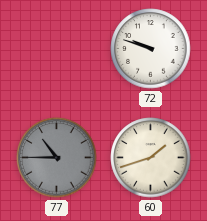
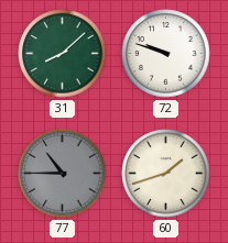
31: none -> 8:08 (63, 54)
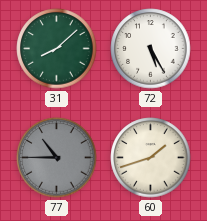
72: 9:48 -> 5:25 (151, 49)
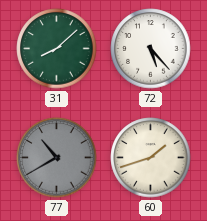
72: 5:25 -> 5:23 (151, 49)
77: 10:45 -> 10:40 (57, 158)
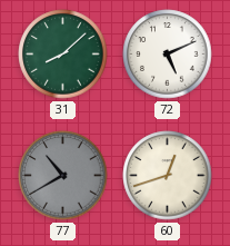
72: 5:23 -> 5:11 (168, 55)
60: 1:42 -> 12:42 (168, 176)
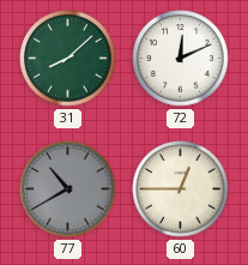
72: 5:11 -> 12:11 (181, 59)
60: 12:42 -> 12:45 (181, 189)
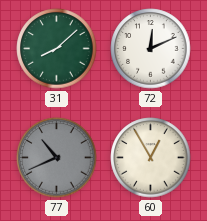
77: 10:40 -> 10:41 (57, 158)
60: 12:45 -> 12:55 (151, 158)
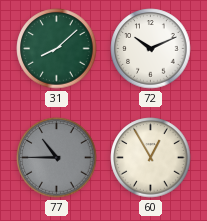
72: 12:11 -> 10:11 (151, 49)
77: 10:41 -> 10:45 (57, 158)
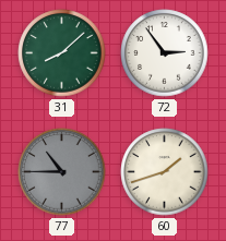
72: 10:11 -> 2:54 (165, 53)
60: 12:55 -> 1:42 (165, 172)
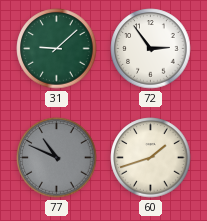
31: 8:08 -> 9:08 (57, 49)
77: 10:45 -> 10:49 (57, 158)
